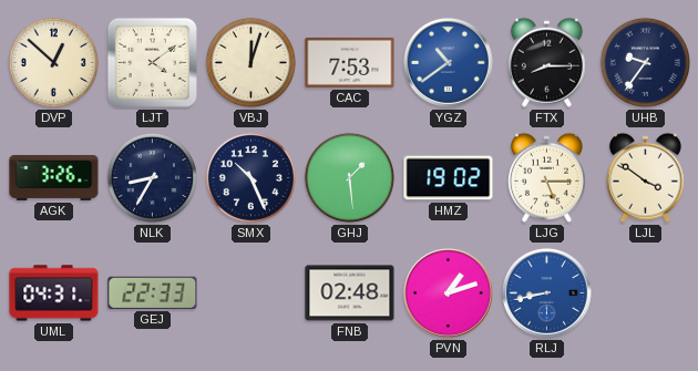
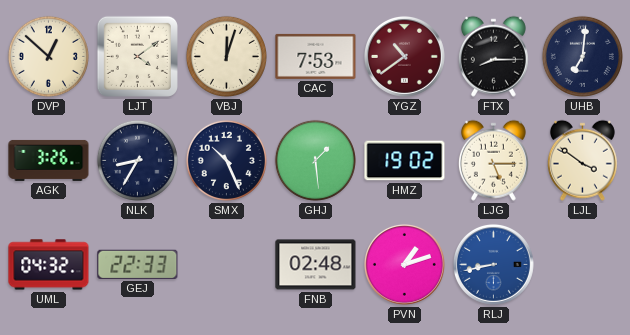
YGZ dial: blue -> burgundy (404, 56)
UHB: 9:36 -> 7:01 (582, 56)
UML: 04:31 -> 04:32 (49, 265)
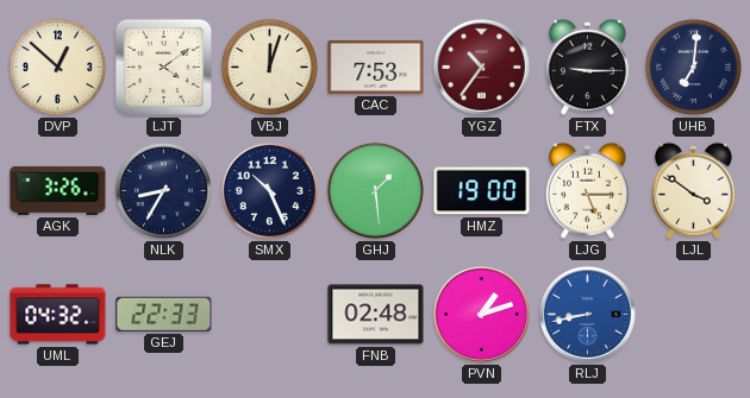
YGZ: 10:39 -> 10:36 (481, 67)
FTX: 8:15 -> 9:15 (587, 67)
HMZ: 19:02 -> 19:00 (482, 191)
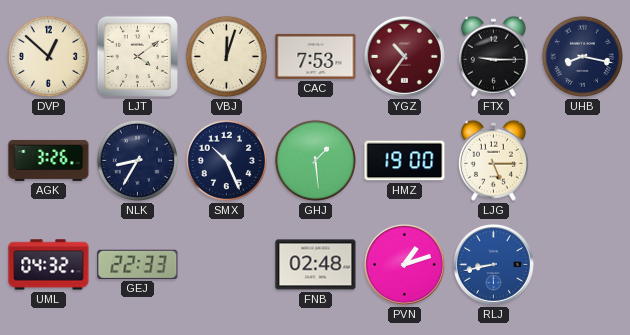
UHB: 7:01 -> 8:17 (582, 56)
LJL: 3:51 -> none (693, 190)
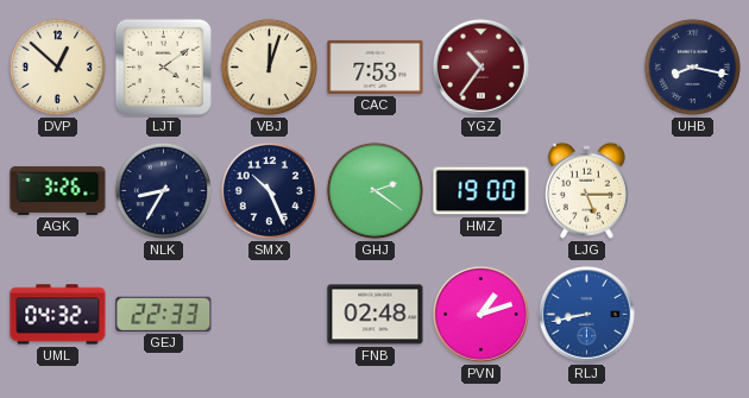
FTX: 9:15 -> none (493, 56)
GHJ: 1:29 -> 2:21 (374, 190)
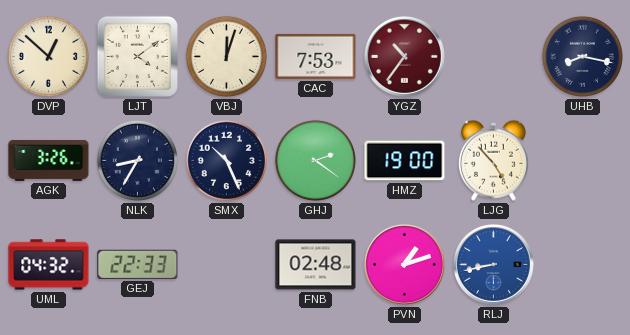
LJG: 5:15 -> 4:53 (493, 160)
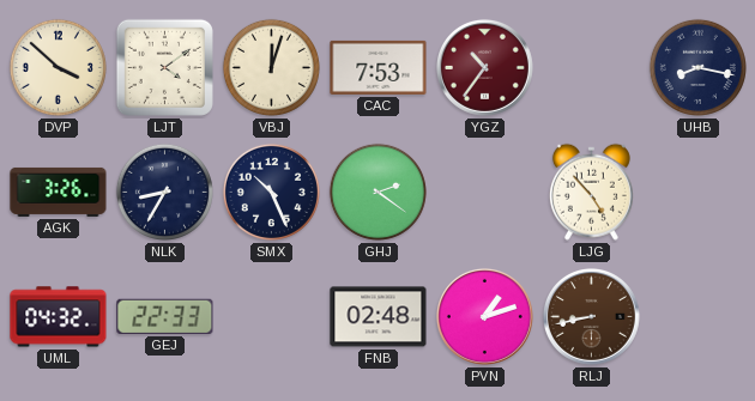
DVP: 12:52 -> 3:52 (58, 67)
HMZ: 19:00 -> none (405, 161)
RLJ dial: blue -> brown (591, 316)
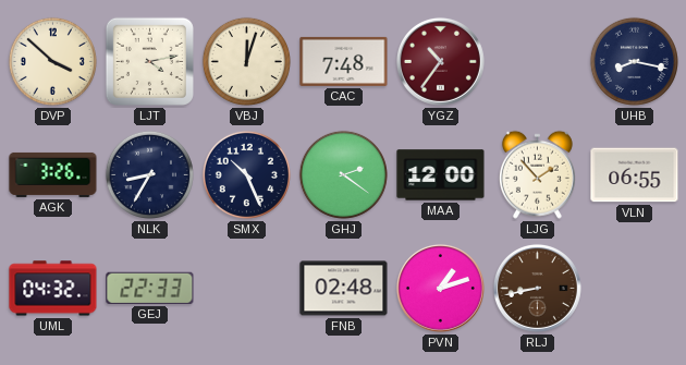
LJT: 4:09 -> 4:13 (149, 61)
CAC: 7:53 -> 7:48 (344, 61)
MAA: none -> 12:00 (441, 175)
LJG: 4:53 -> 1:53 (537, 174)
VLN: none -> 06:55 (635, 175)
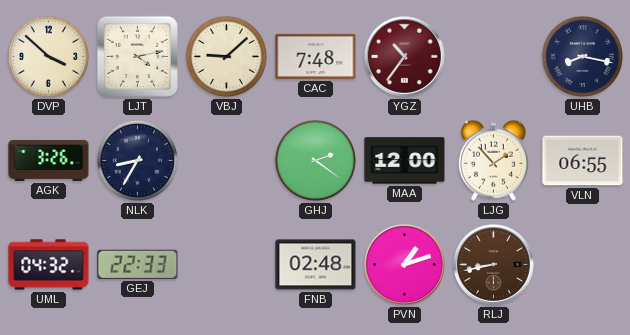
VBJ: 12:03 -> 9:08 (226, 56)
SMX: 10:26 -> none (246, 174)
